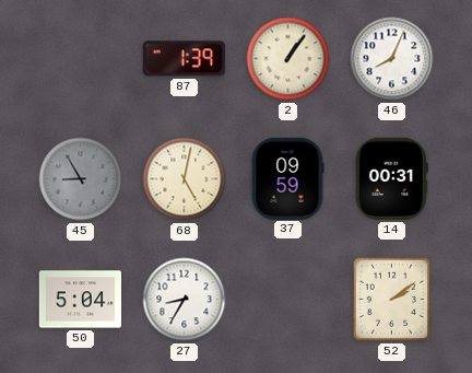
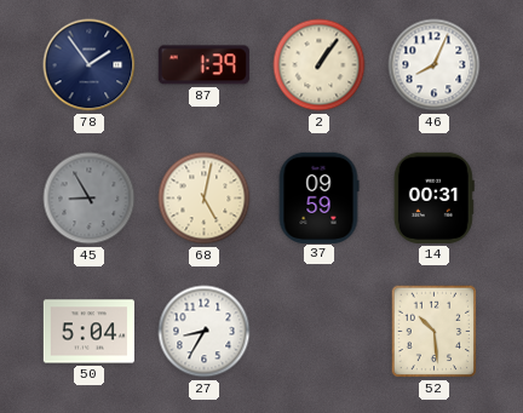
78: none -> 1:54 (90, 65)
52: 2:09 -> 10:29 (435, 332)
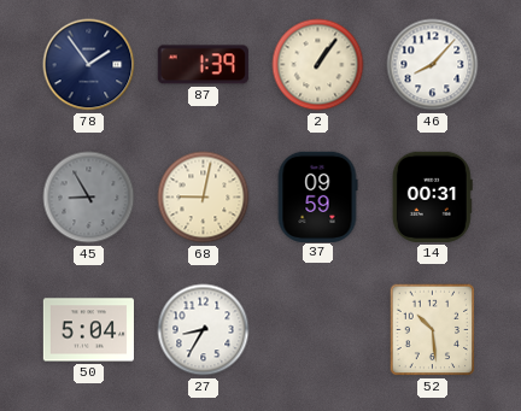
46: 8:04 -> 8:07 (433, 65)
68: 5:02 -> 9:02 (204, 198)
